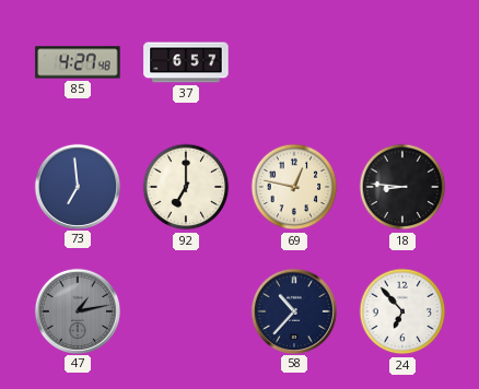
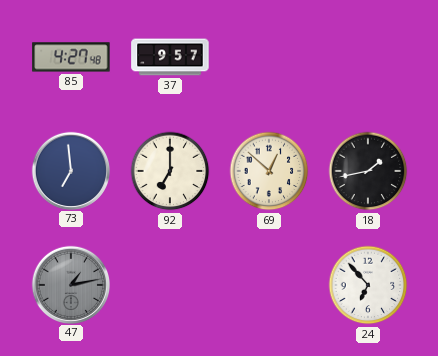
37: 6:57 -> 9:57 (170, 57)
69: 12:47 -> 12:52 (269, 171)
18: 8:46 -> 1:43 (368, 171)
58: 10:37 -> none (293, 310)
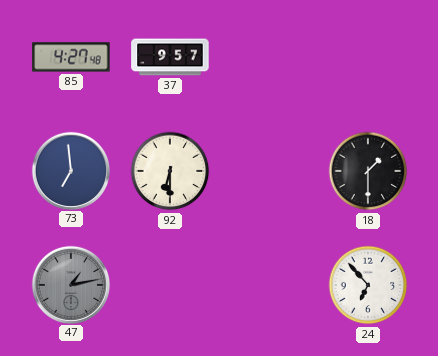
92: 7:00 -> 6:30 (170, 171)
69: 12:52 -> none (269, 171)
18: 1:43 -> 1:30 (368, 171)
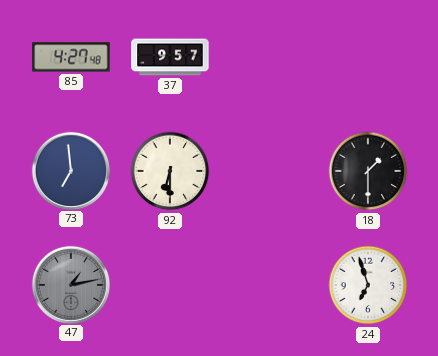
24: 6:53 -> 6:57 (368, 285)
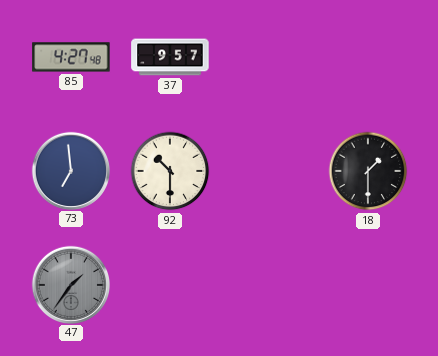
92: 6:30 -> 10:30 (170, 171)
47: 1:13 -> 1:36 (70, 284)
24: 6:57 -> none (368, 285)
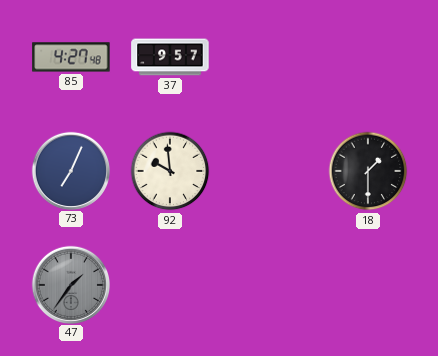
73: 6:59 -> 7:04 (70, 170)
92: 10:30 -> 9:59 (170, 171)
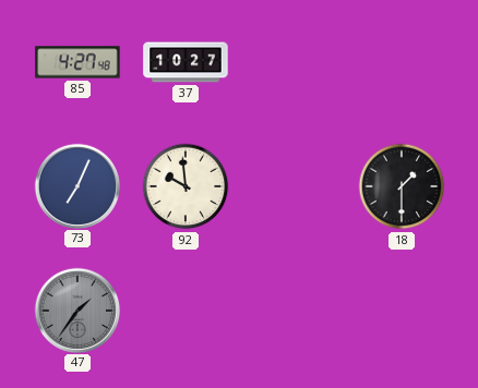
37: 9:57 -> 10:27 (186, 62)
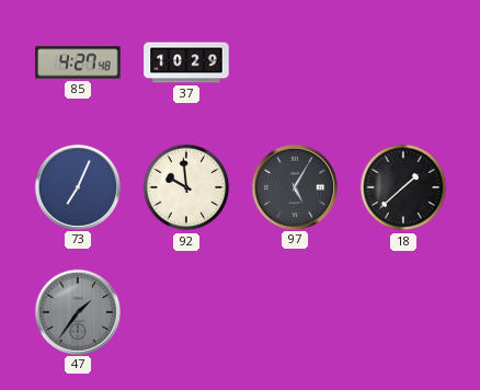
37: 10:27 -> 10:29 (186, 62)
97: none -> 5:05 (294, 186)
18: 1:30 -> 1:38 (403, 187)
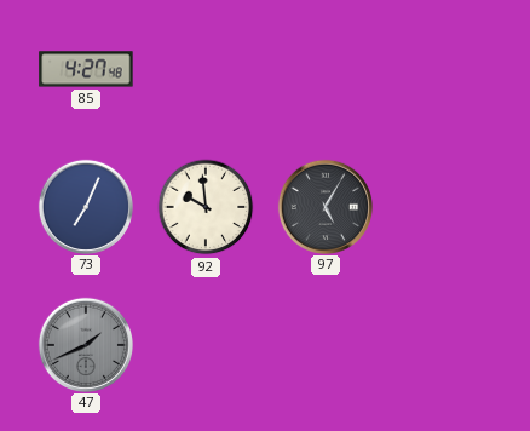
37: 10:29 -> none (186, 62)
18: 1:38 -> none (403, 187)
47: 1:36 -> 1:41 (85, 344)
